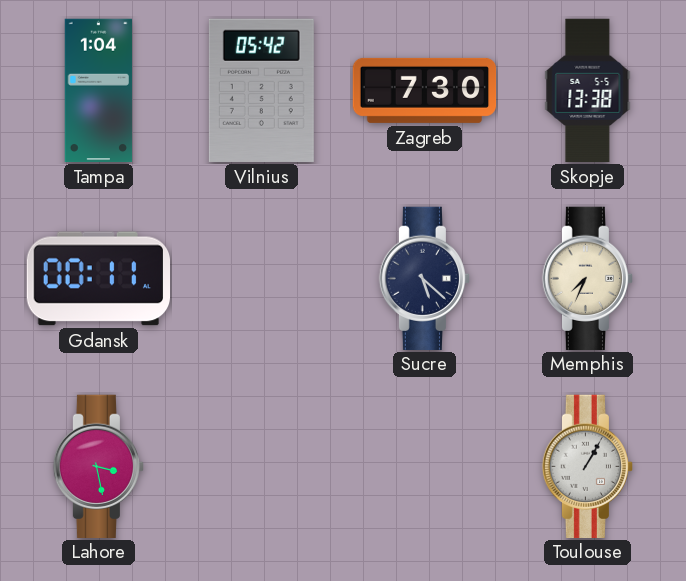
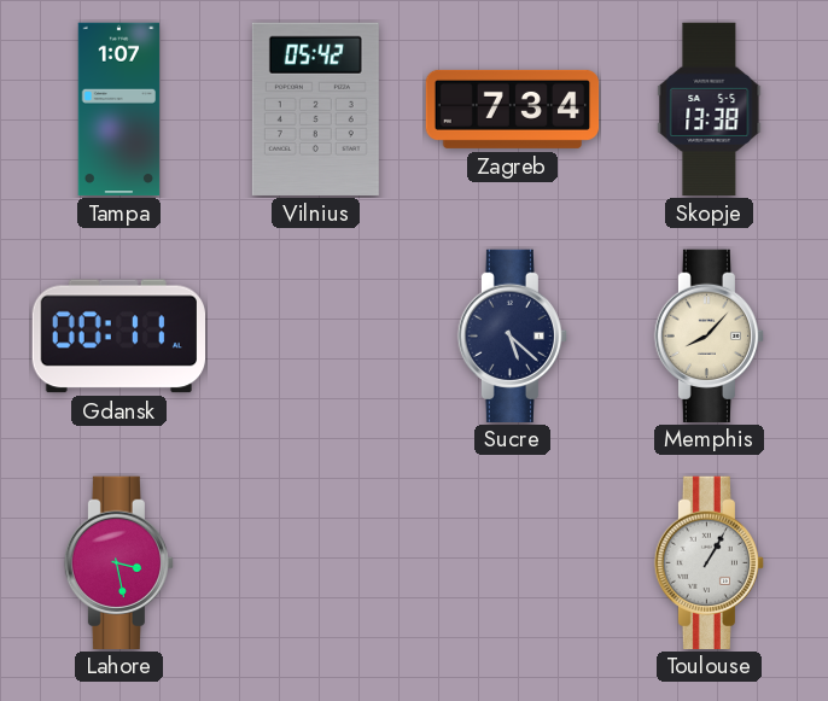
Tampa: 1:04 -> 1:07 (119, 110)
Zagreb: 7:30 -> 7:34 (513, 109)
Memphis: 7:34 -> 8:07 (709, 335)
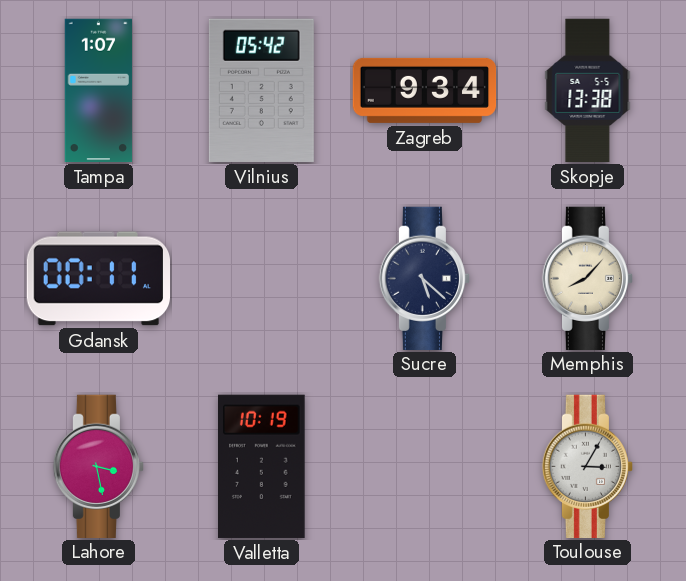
Zagreb: 7:34 -> 9:34 (425, 90)
Valletta: none -> 10:19 (262, 466)
Toulouse: 1:05 -> 3:05 (587, 466)
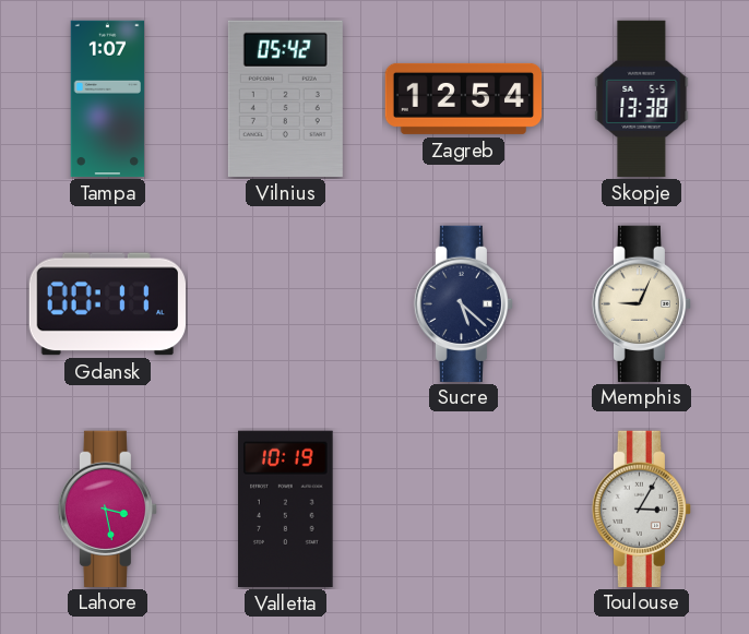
Zagreb: 9:34 -> 12:54 (464, 98)
Memphis: 8:07 -> 9:04 (641, 303)
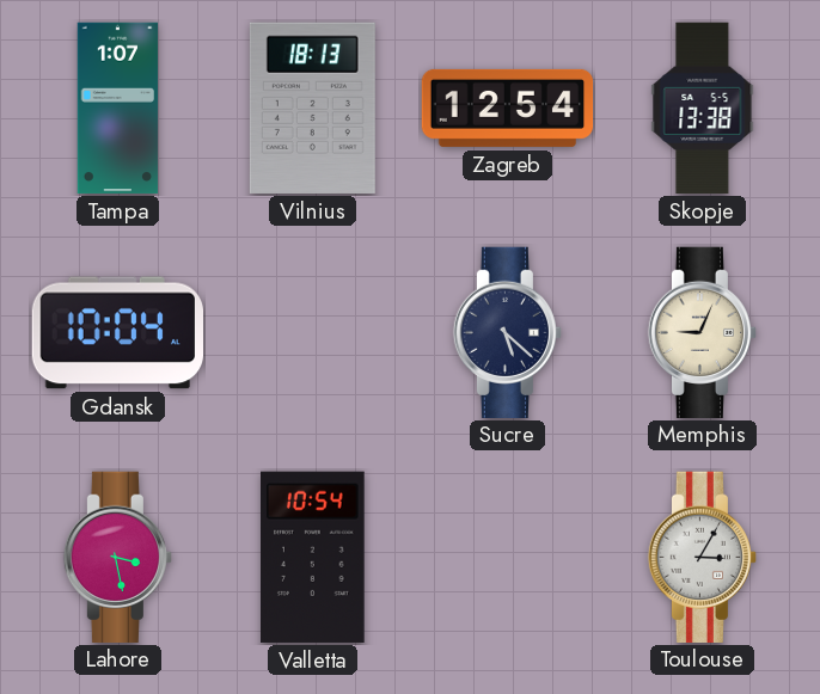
Vilnius: 05:42 -> 18:13 (312, 108)
Gdansk: 00:11 -> 10:04 (117, 333)
Valletta: 10:19 -> 10:54 (313, 557)
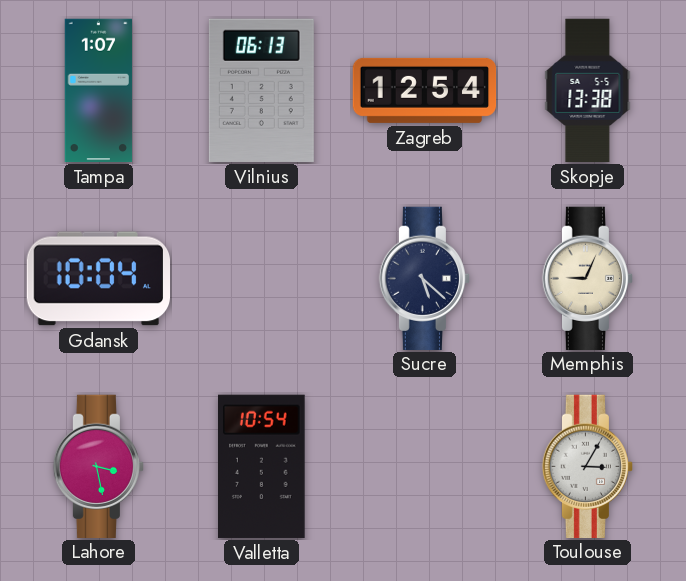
Vilnius: 18:13 -> 06:13 (261, 90)
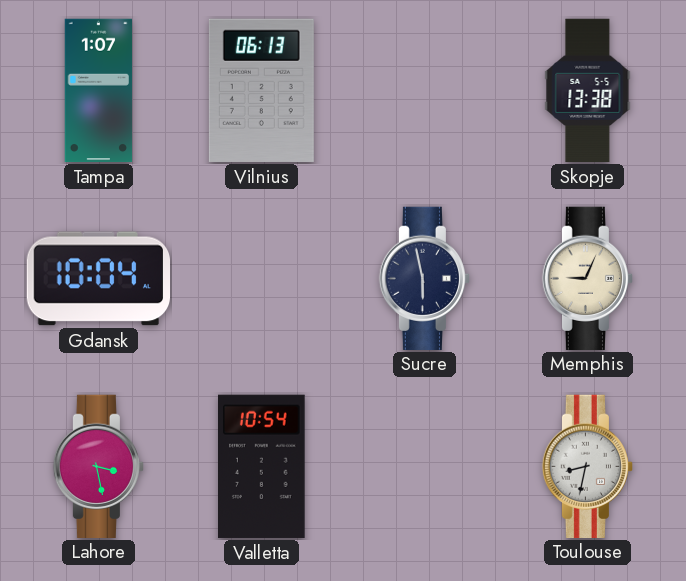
Zagreb: 12:54 -> none (425, 90)
Sucre: 5:22 -> 5:58 (424, 278)
Toulouse: 3:05 -> 8:32 (587, 466)
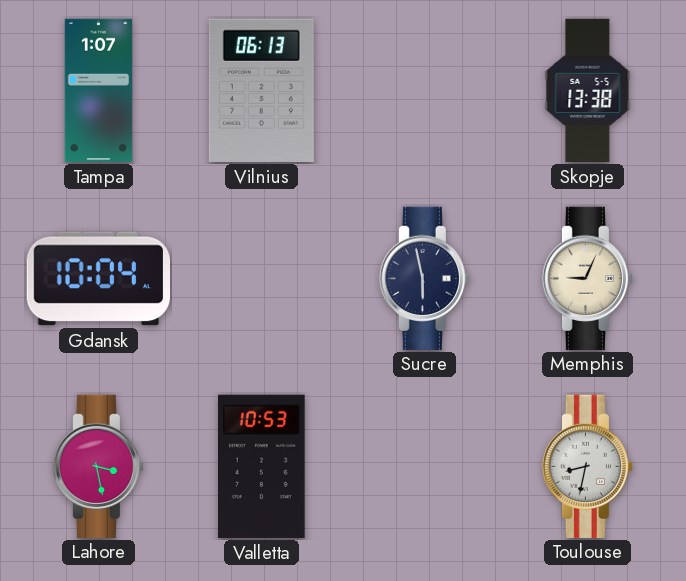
Valletta: 10:54 -> 10:53 (262, 466)
